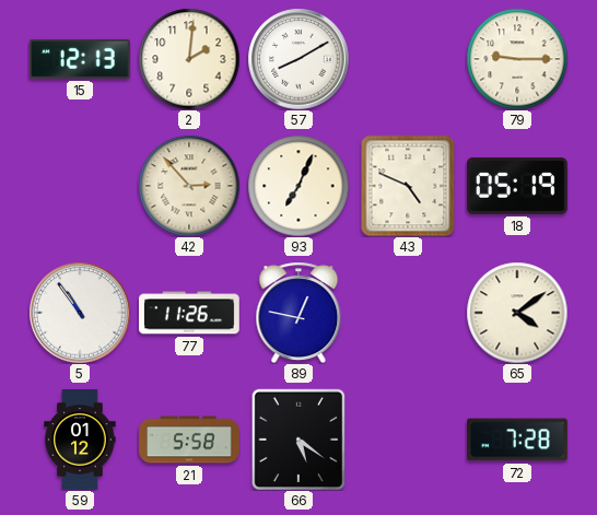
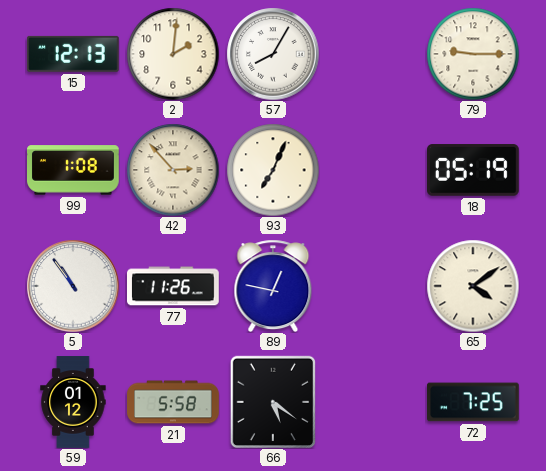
57: 8:10 -> 8:05 (273, 54)
99: none -> 1:08 (74, 170)
43: 4:49 -> none (408, 186)
72: 7:28 -> 7:25 (474, 402)
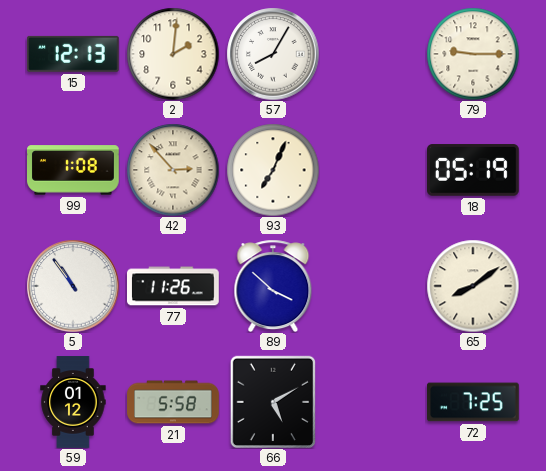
89: 12:47 -> 3:52 (273, 286)
65: 4:09 -> 8:09 (473, 286)
66: 5:21 -> 5:10 (272, 401)
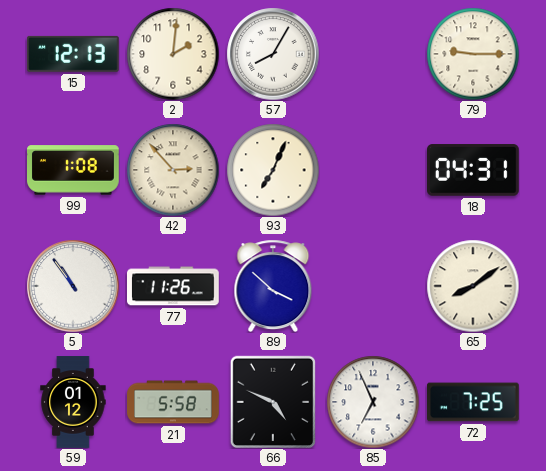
18: 05:19 -> 04:31 (474, 170)
66: 5:10 -> 4:49 (272, 401)
85: none -> 6:56 (373, 402)
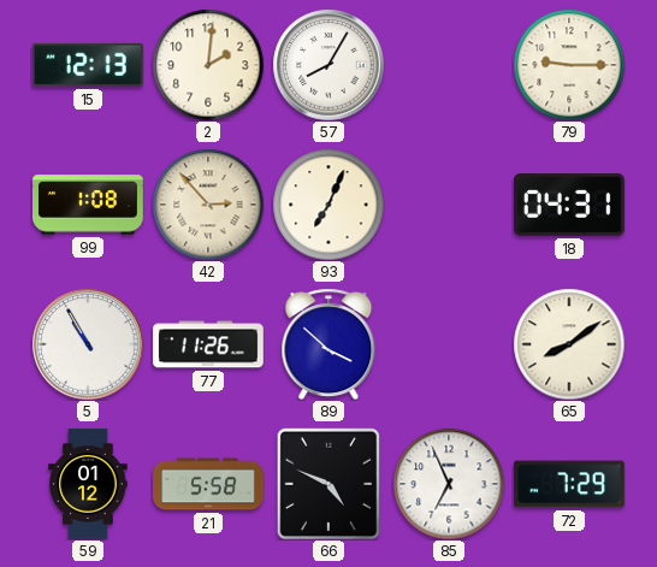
5: 10:54 -> 10:55 (88, 344)
72: 7:25 -> 7:29 (570, 484)
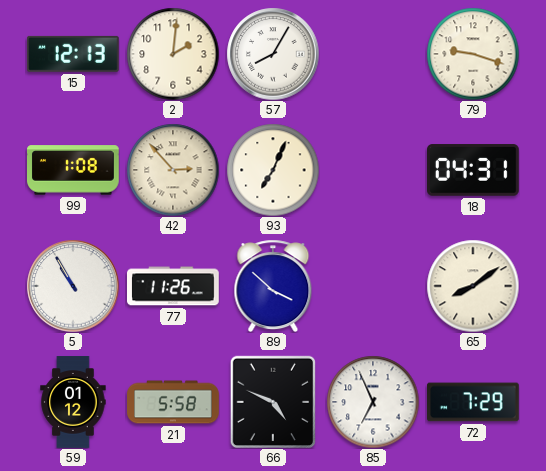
79: 9:15 -> 9:18 (473, 54)
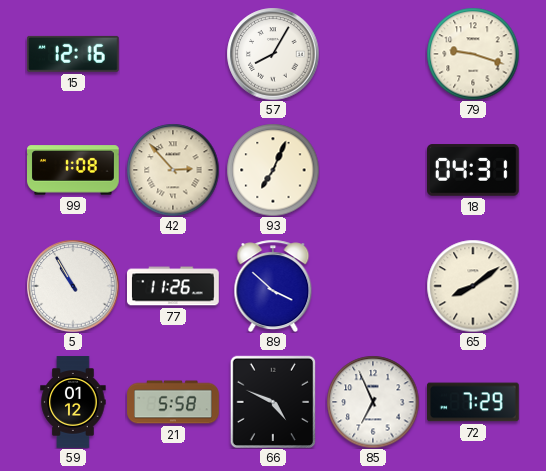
15: 12:13 -> 12:16 (73, 54)
2: 2:01 -> none (173, 54)
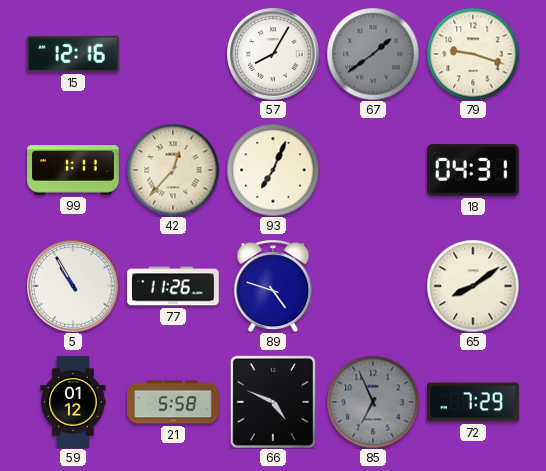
67: none -> 1:39 (373, 54)
99: 1:08 -> 1:11 (74, 170)
42: 2:53 -> 12:37 (173, 170)
89: 3:52 -> 4:48 (273, 286)
85 dial: white -> grey (373, 402)
